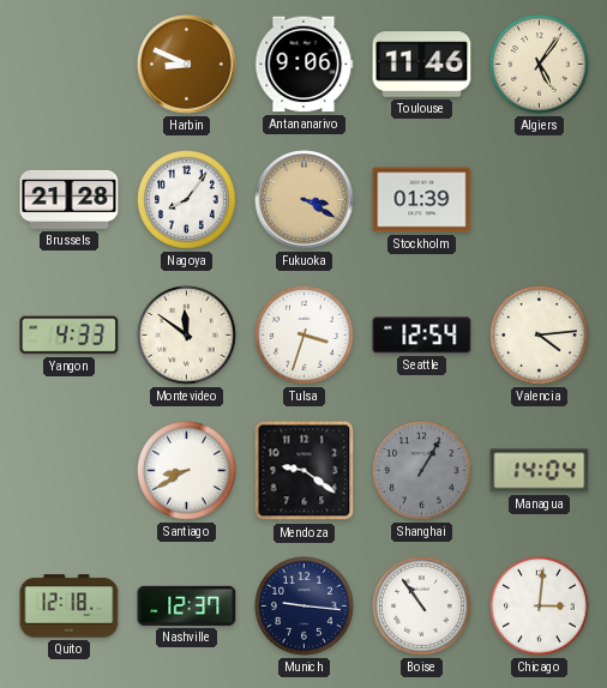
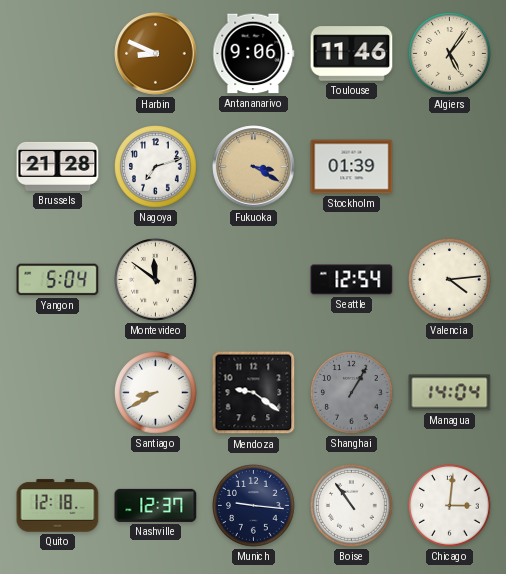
Nagoya: 8:06 -> 7:12 (156, 167)
Yangon: 4:33 -> 5:04 (58, 280)
Tulsa: 3:33 -> none (305, 336)
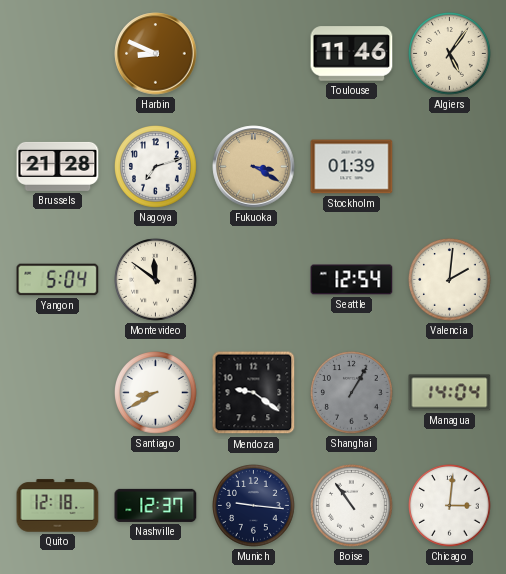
Antananarivo: 9:06 -> none (254, 54)
Valencia: 4:14 -> 2:01 (450, 280)
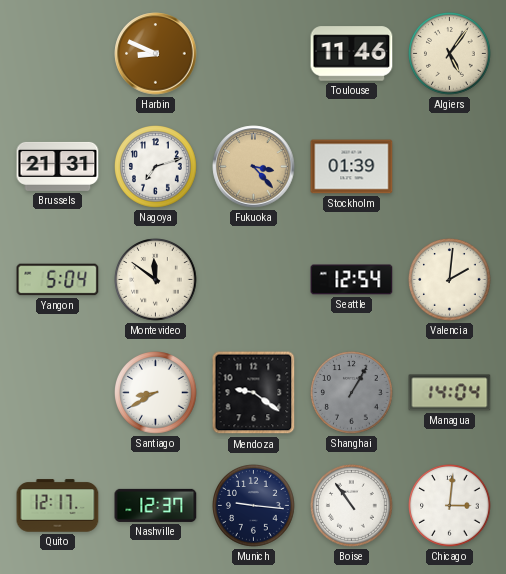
Brussels: 21:28 -> 21:31 (58, 166)
Fukuoka: 3:20 -> 3:23 (254, 167)
Quito: 12:18 -> 12:17 (58, 506)
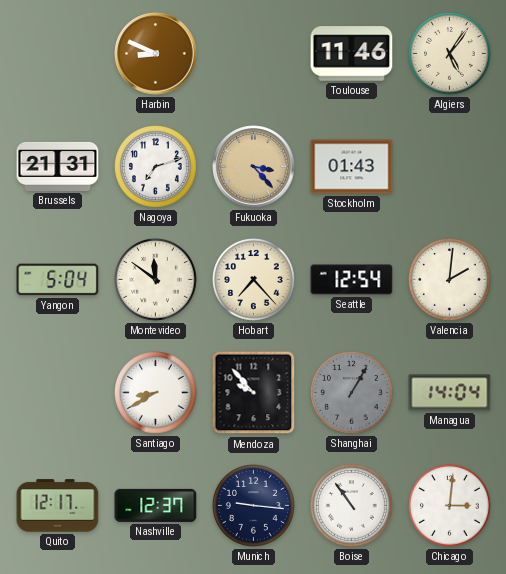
Stockholm: 01:39 -> 01:43 (352, 167)
Hobart: none -> 7:23 (254, 280)
Mendoza: 9:21 -> 9:53 (254, 393)
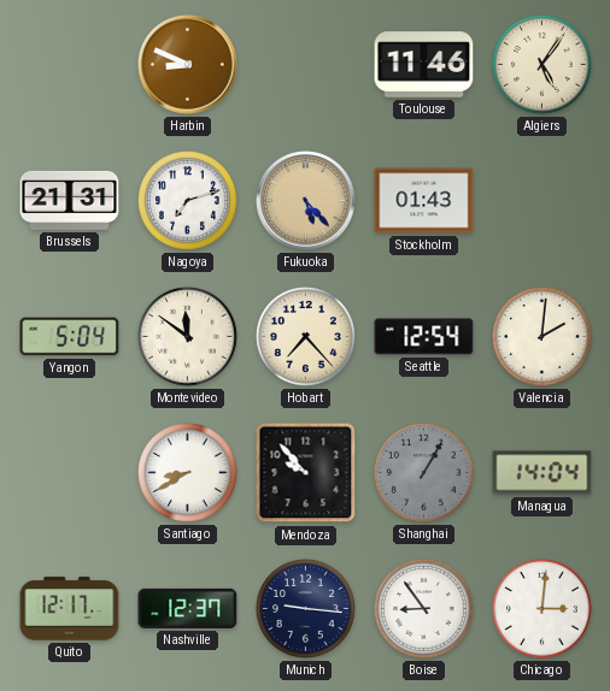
Fukuoka: 3:23 -> 5:23 (306, 201)
Boise: 10:54 -> 8:54 (424, 609)
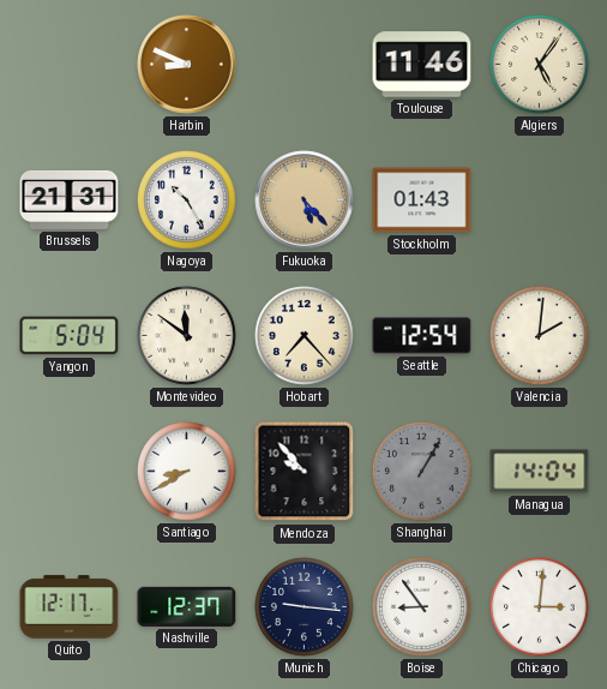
Nagoya: 7:12 -> 10:25 (187, 200)
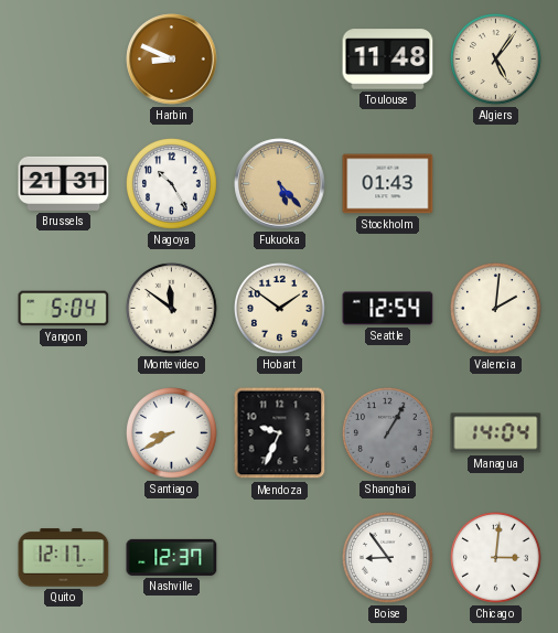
Toulouse: 11:46 -> 11:48 (388, 60)
Hobart: 7:23 -> 1:51 (280, 309)
Mendoza: 9:53 -> 9:34 (280, 433)
Munich: 9:16 -> none (305, 607)
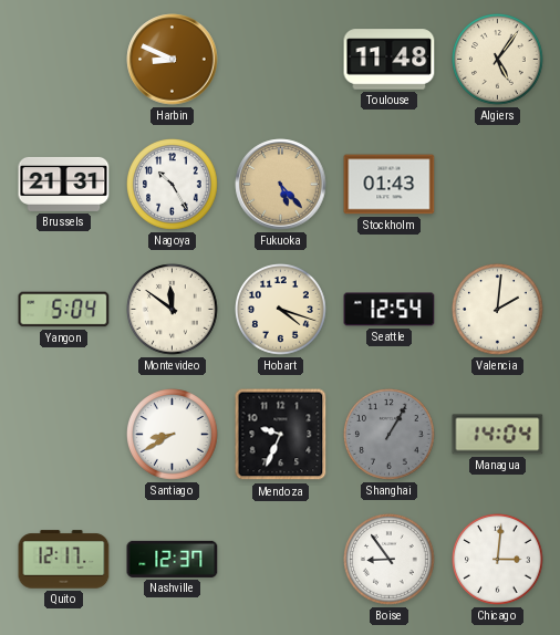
Hobart: 1:51 -> 4:18 (281, 310)
